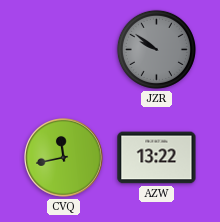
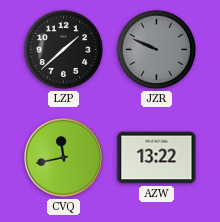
LZP: none -> 1:38 (63, 49)
JZR: 9:51 -> 9:49 (156, 49)
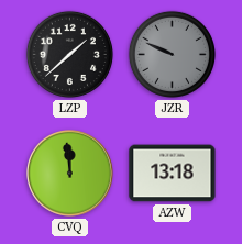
CVQ: 11:43 -> 11:59 (70, 174)
AZW: 13:22 -> 13:18 (173, 174)
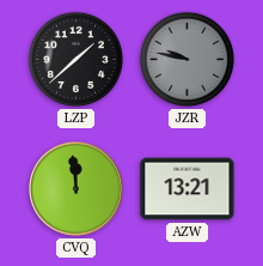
JZR: 9:49 -> 9:47 (186, 59)
AZW: 13:18 -> 13:21 (188, 189)
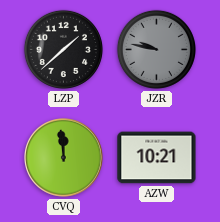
AZW: 13:21 -> 10:21 (157, 158)
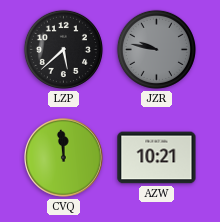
LZP: 1:38 -> 5:38 (63, 49)
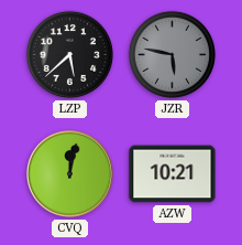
JZR: 9:47 -> 5:47 (172, 54)
CVQ: 11:59 -> 12:02 (70, 174)
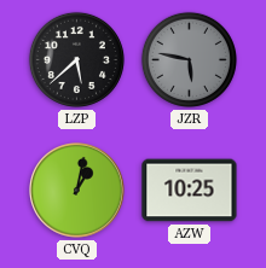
CVQ: 12:02 -> 1:02 (77, 191)
AZW: 10:21 -> 10:25 (190, 191)
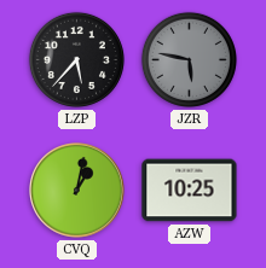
LZP: 5:38 -> 5:37 (76, 59)
